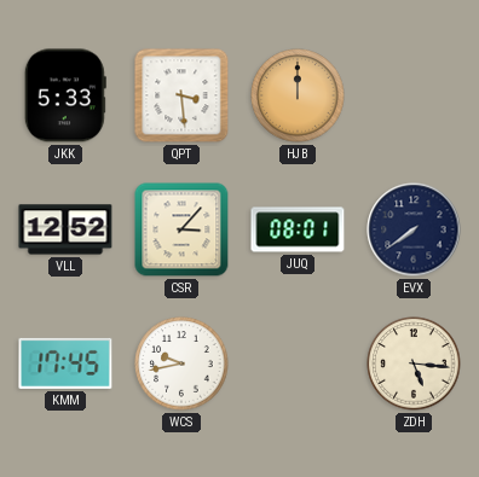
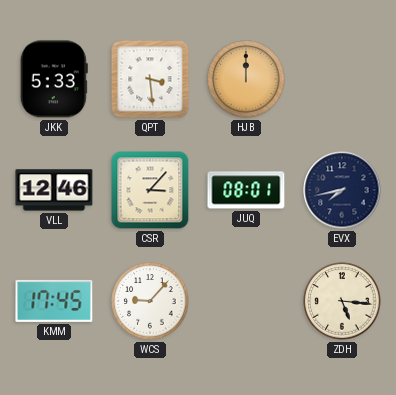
VLL: 12:52 -> 12:46 (54, 190)
EVX: 7:39 -> 7:43 (342, 190)
WCS: 9:43 -> 9:07 (150, 301)
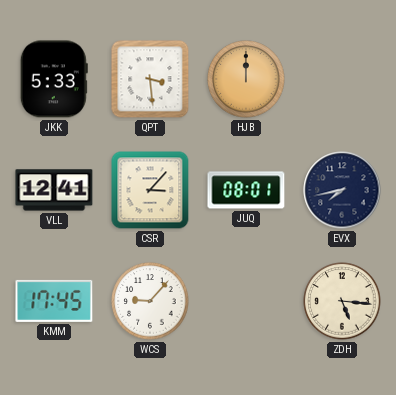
VLL: 12:46 -> 12:41 (54, 190)
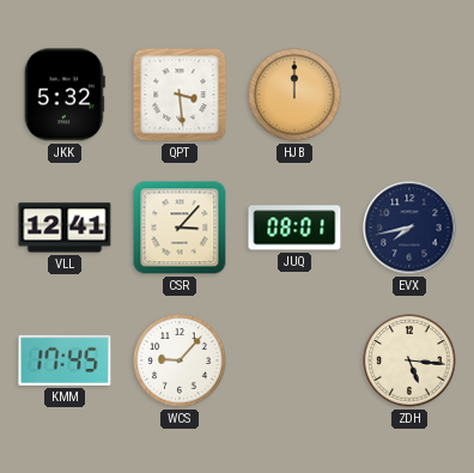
JKK: 5:33 -> 5:32 (65, 95)
